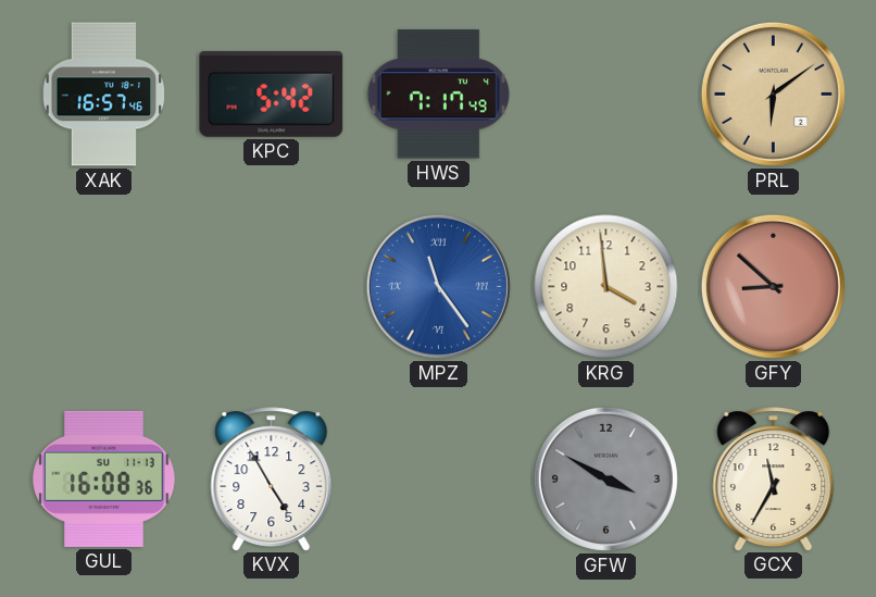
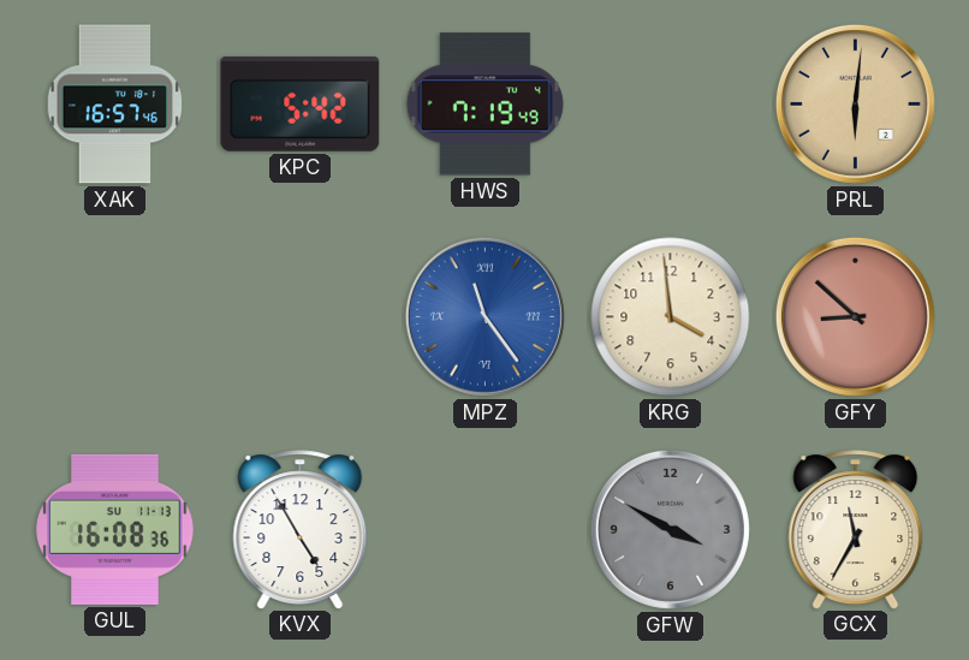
HWS: 7:17 -> 7:19 (485, 105)
PRL: 6:09 -> 6:01 (855, 103)
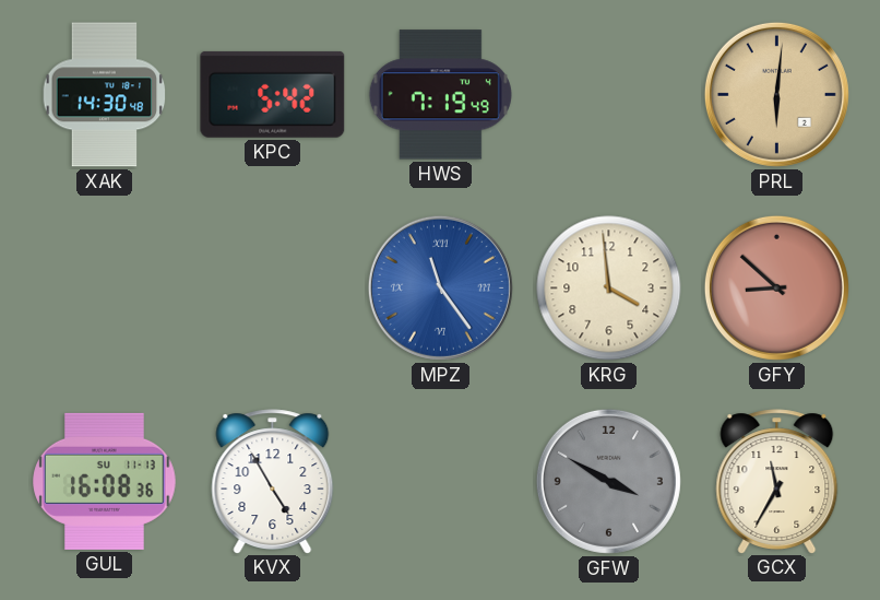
XAK: 16:57 -> 14:30 (105, 95)
